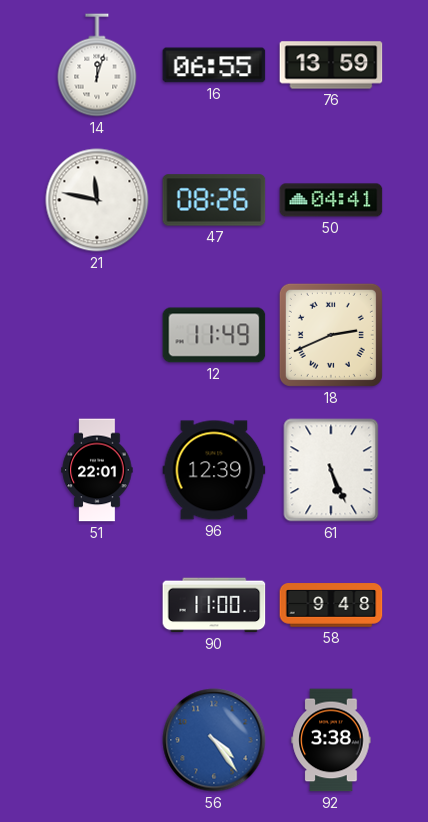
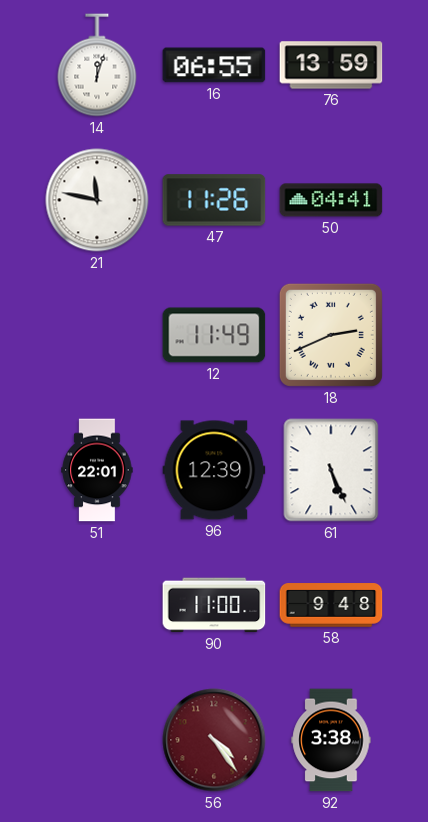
47: 08:26 -> 11:26 (214, 200)
56 dial: blue -> burgundy (214, 740)
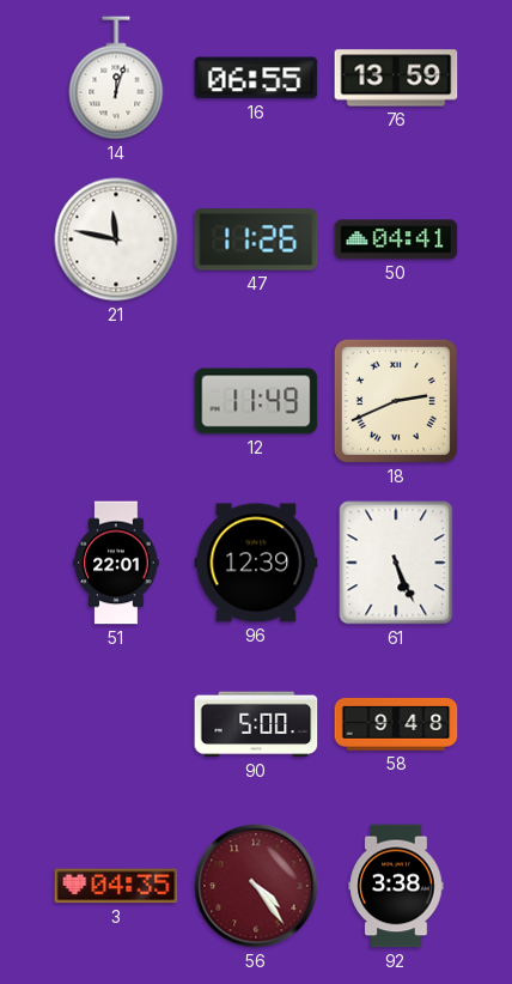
90: 11:00 -> 5:00 (256, 724)
3: none -> 04:35 (116, 886)
